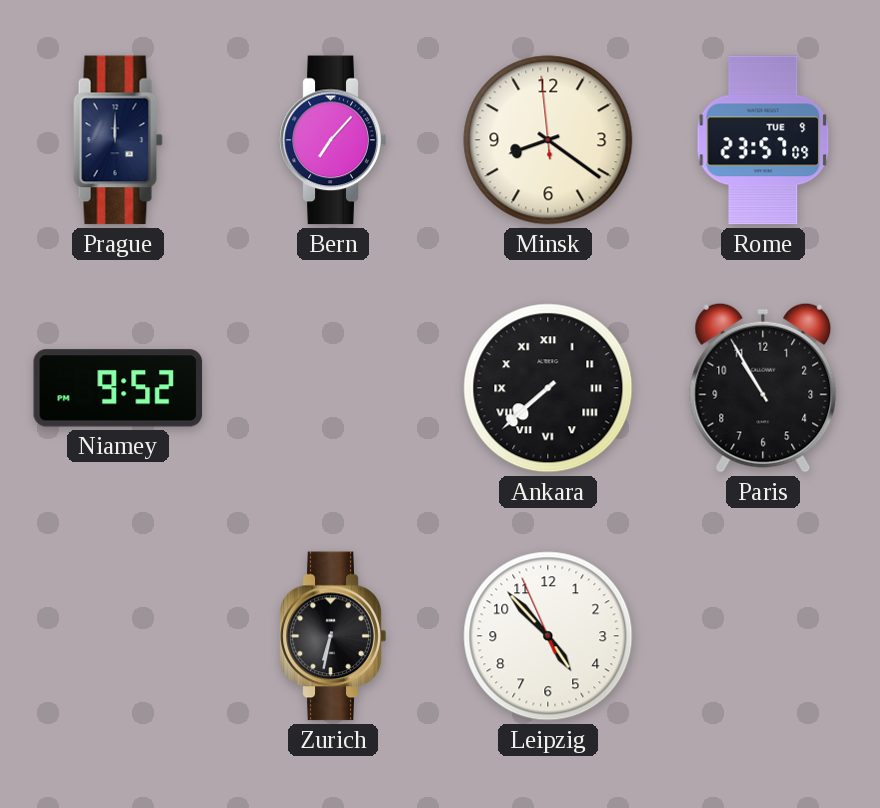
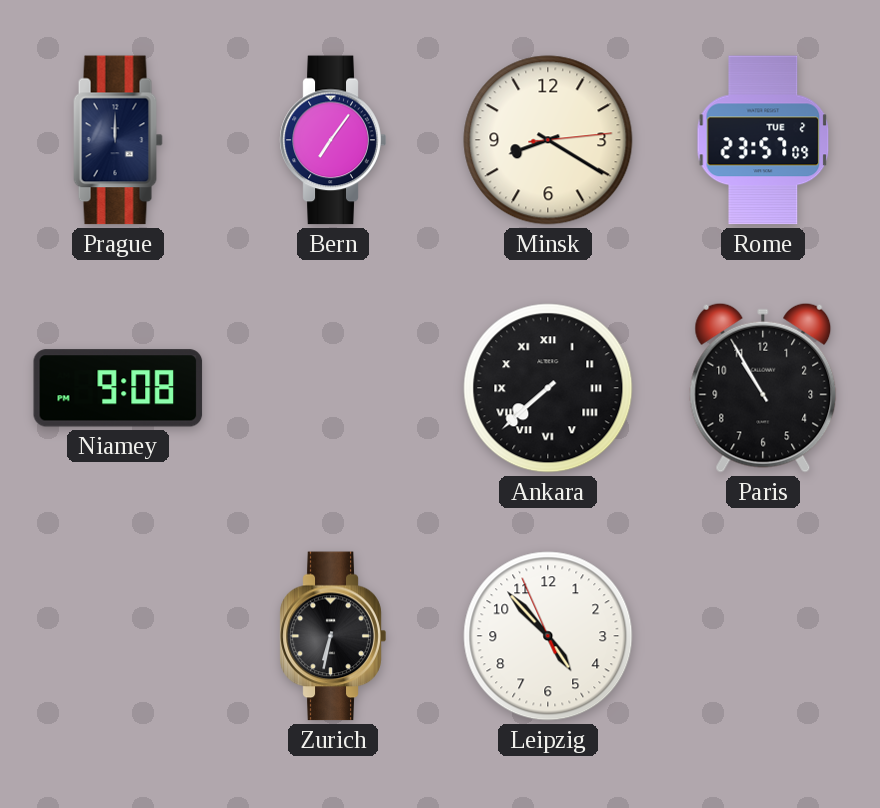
Bern: 7:07 -> 7:06 (333, 140)
Minsk: 8:20:59 -> 8:20:14 (548, 140)
Rome date: TUE 9 -> TUE 2 (763, 140)
Niamey: 9:52 -> 9:08 (118, 388)
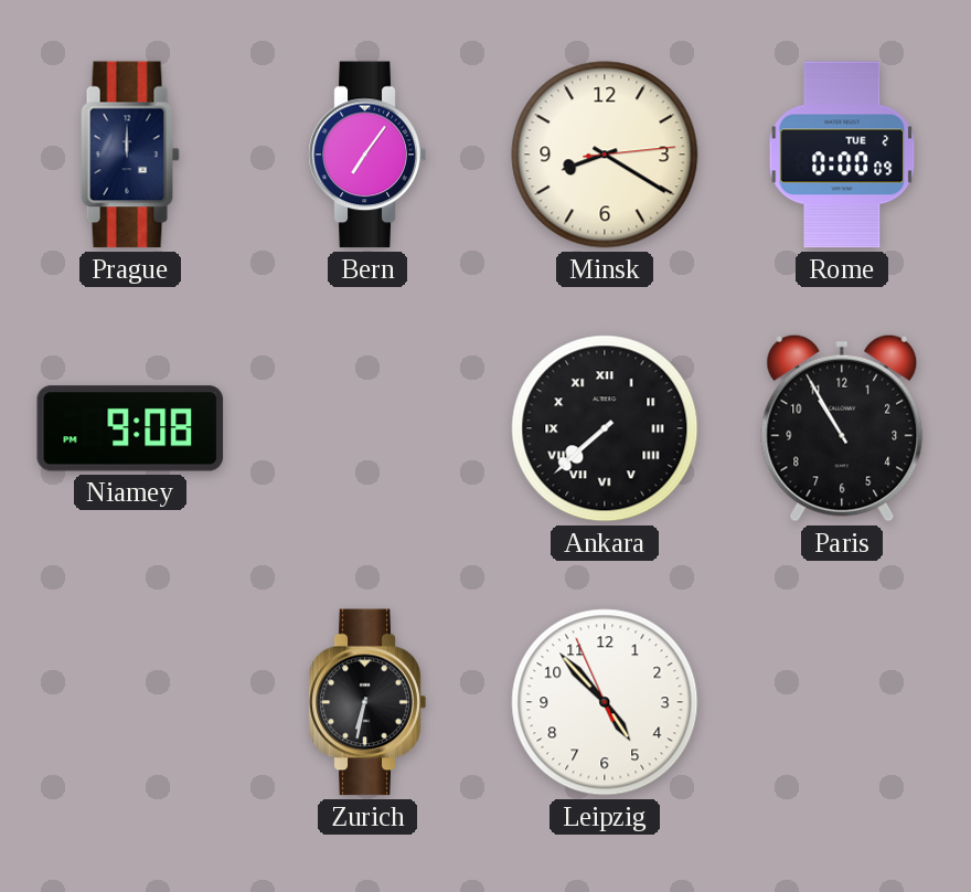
Rome: 23:57 -> 0:00 (842, 155)
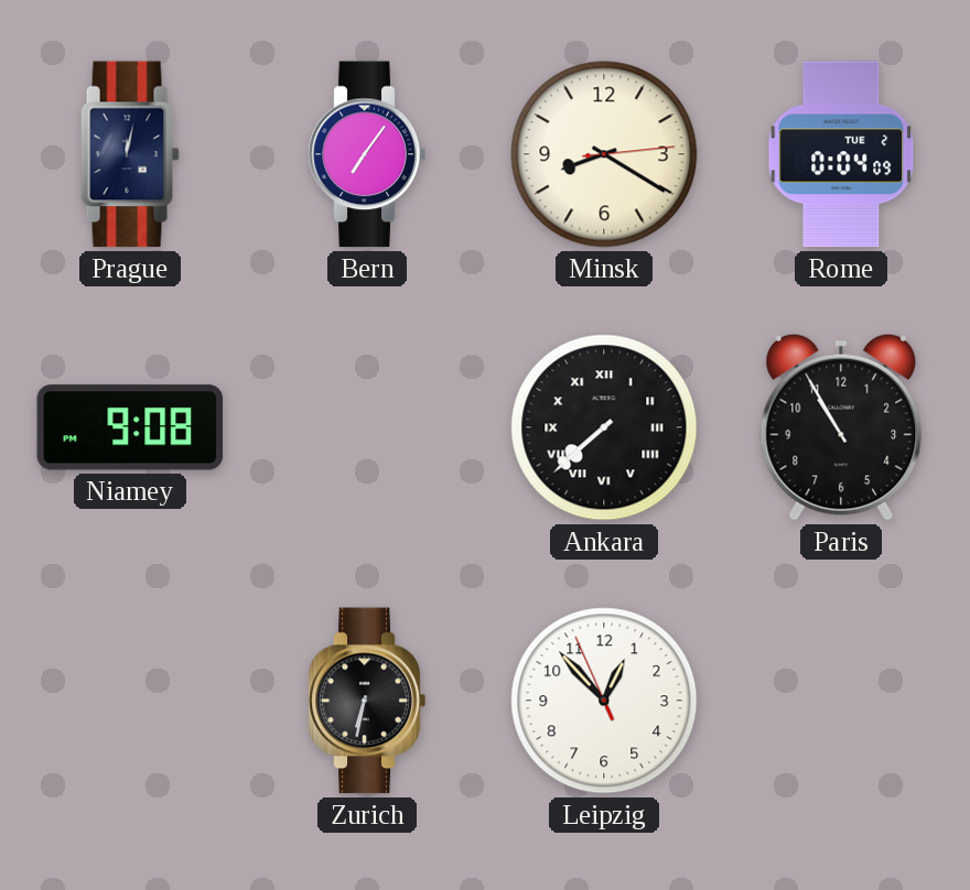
Prague: 12:00 -> 12:02 (130, 154)
Rome: 0:00 -> 0:04 (841, 154)
Leipzig: 4:52 -> 12:52 (604, 701)
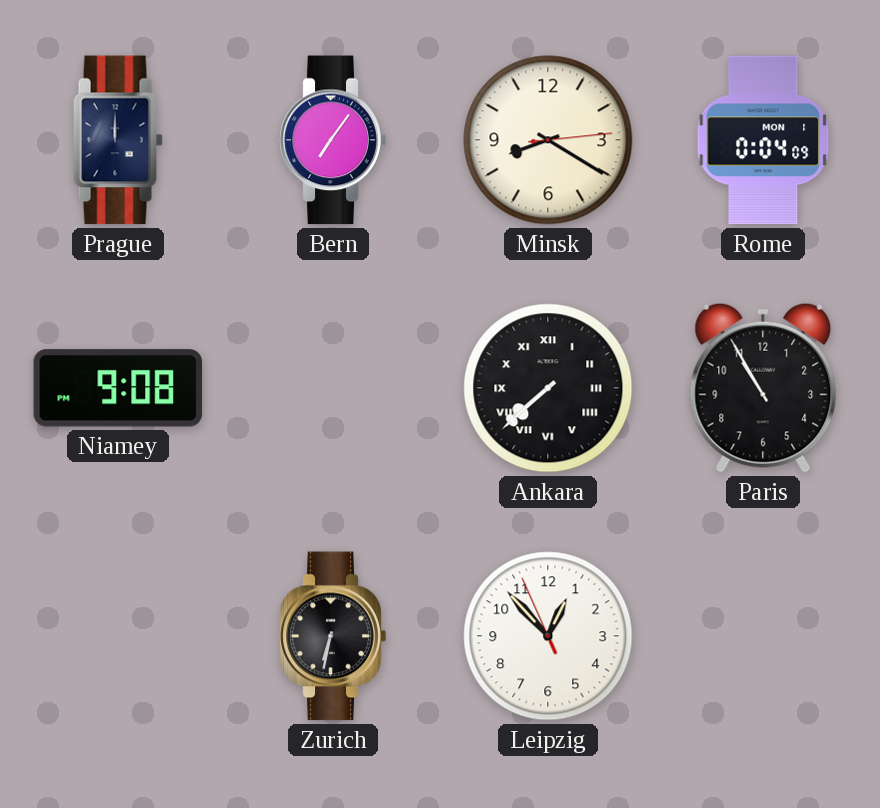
Prague: 12:02 -> 12:00 (118, 140)
Rome date: TUE 2 -> MON 1 (763, 140)
